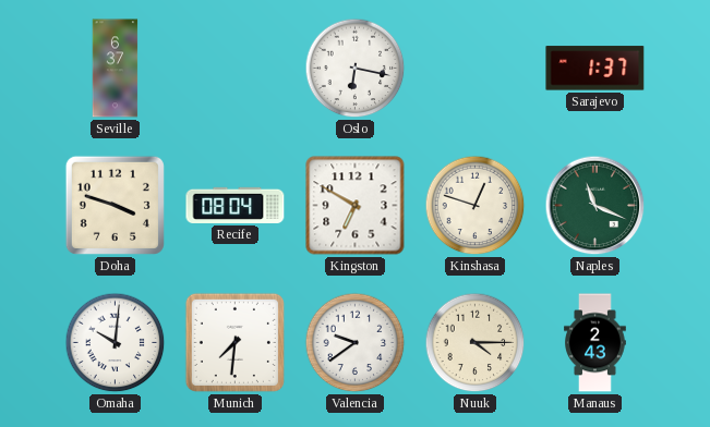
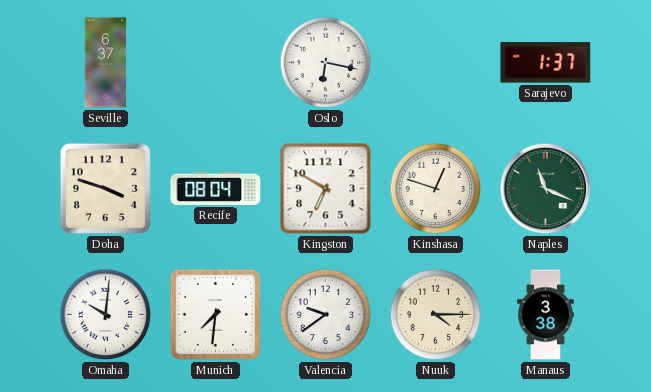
Manaus: 2:43 -> 3:38 (546, 315)
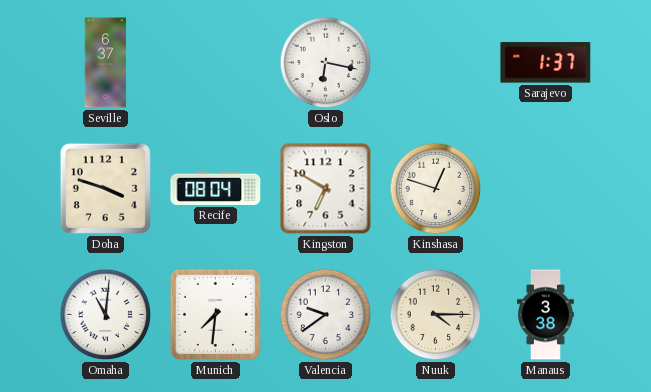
Naples: 11:19 -> none (546, 189)
Omaha: 10:01 -> 11:01 (106, 315)
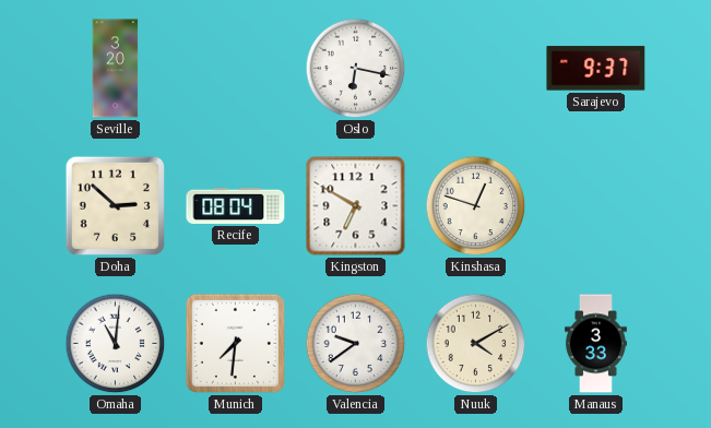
Seville: 6:37 -> 3:20 (116, 69)
Sarajevo: 1:37 -> 9:37 (596, 69)
Doha: 3:48 -> 2:52 (115, 205)
Nuuk: 4:15 -> 4:10 (476, 344)
Manaus: 3:38 -> 3:33 (596, 344)
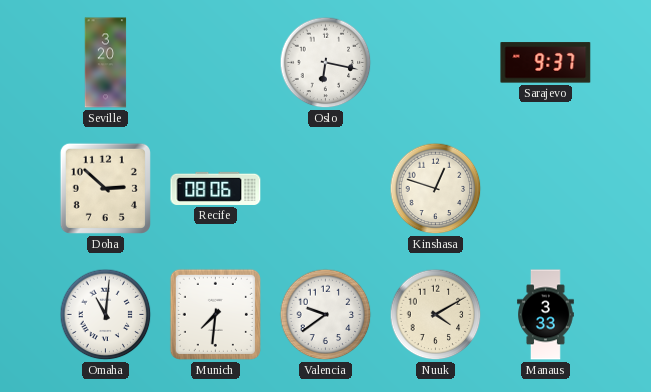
Recife: 08:04 -> 08:06 (216, 188)
Kingston: 6:50 -> none (356, 206)
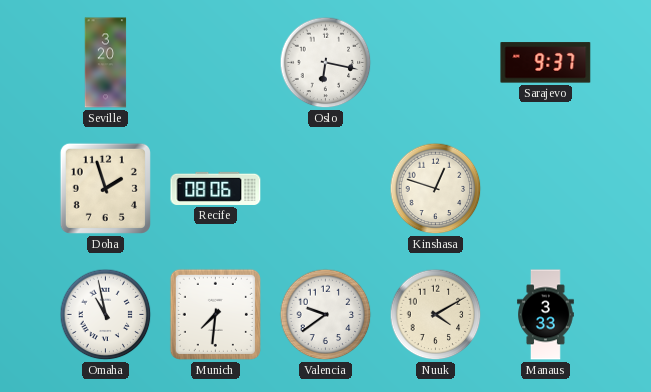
Doha: 2:52 -> 1:57 (105, 188)
Omaha: 11:01 -> 10:58 (106, 315)
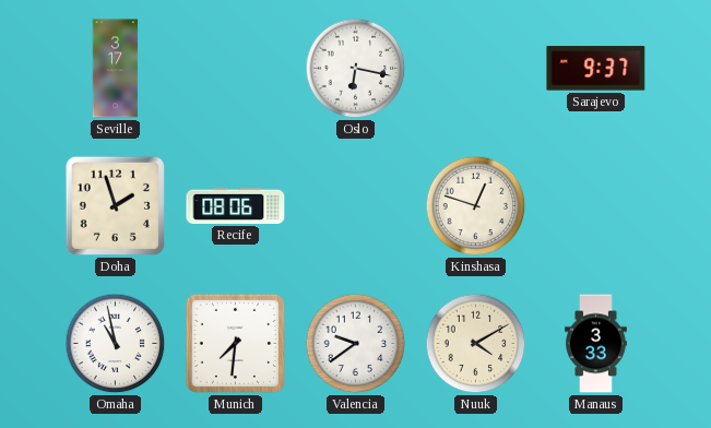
Seville: 3:20 -> 3:17 (116, 69)
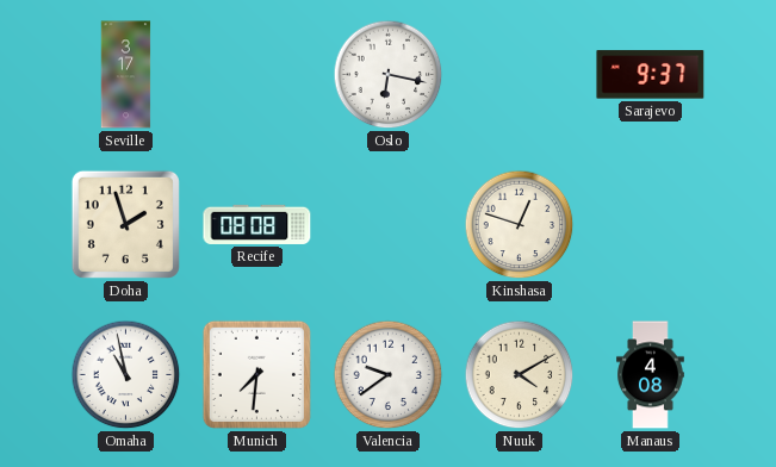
Recife: 08:06 -> 08:08 (257, 224)
Manaus: 3:33 -> 4:08 (651, 375)
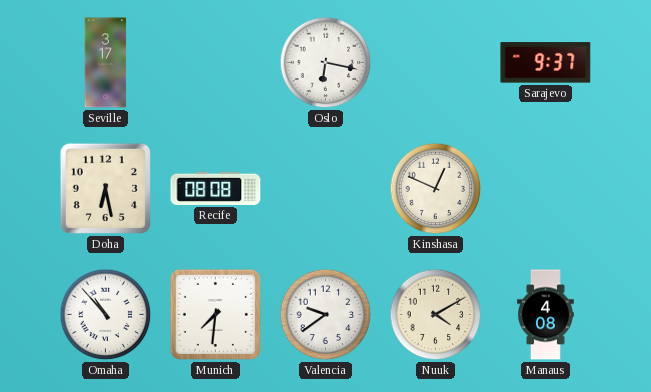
Doha: 1:57 -> 6:28 (105, 188)
Kinshasa: 12:48 -> 12:49 (436, 189)
Omaha: 10:58 -> 10:53 (106, 315)
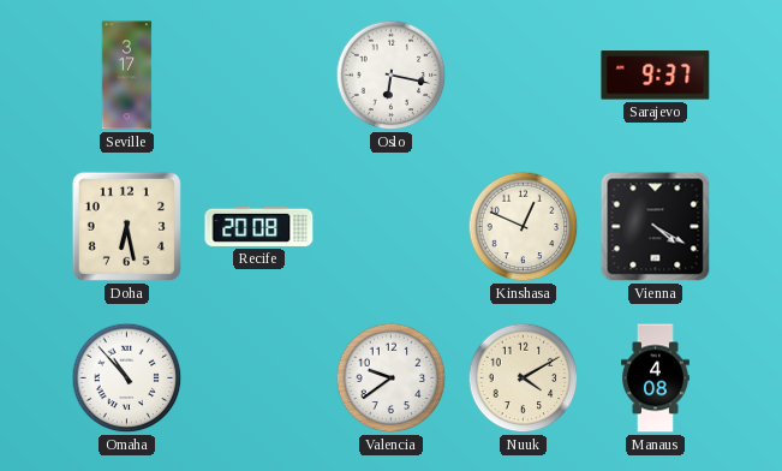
Recife: 08:08 -> 20:08 (259, 226)
Vienna: none -> 4:20 (656, 227)
Munich: 7:31 -> none (215, 314)
